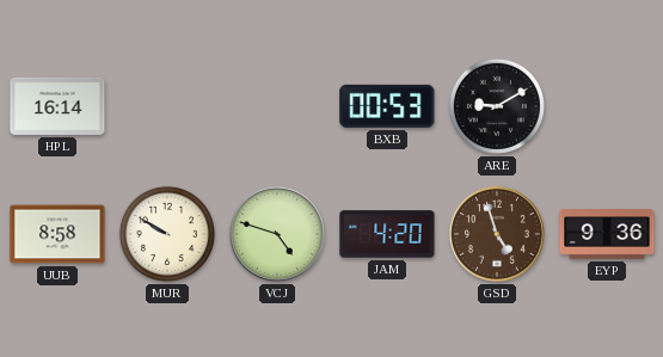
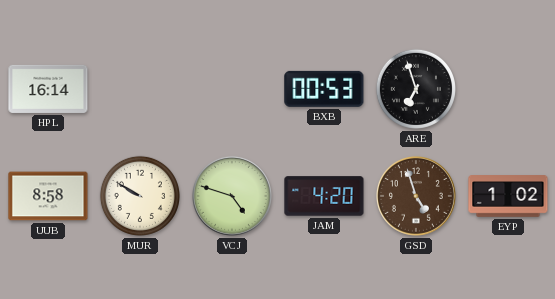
ARE: 9:10 -> 6:57 (416, 89)
EYP: 9:36 -> 1:02 (508, 196)
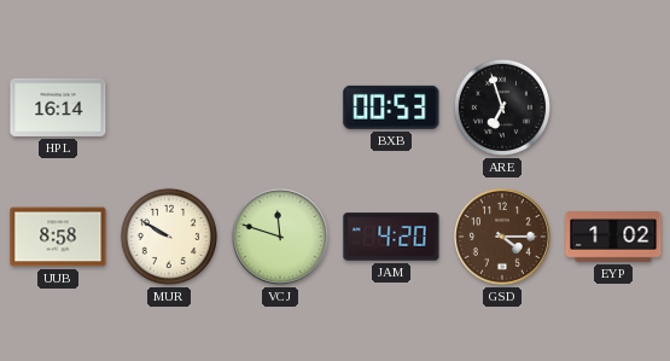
VCJ: 4:48 -> 11:48 (280, 237)
GSD: 4:57 -> 4:15 (502, 237)
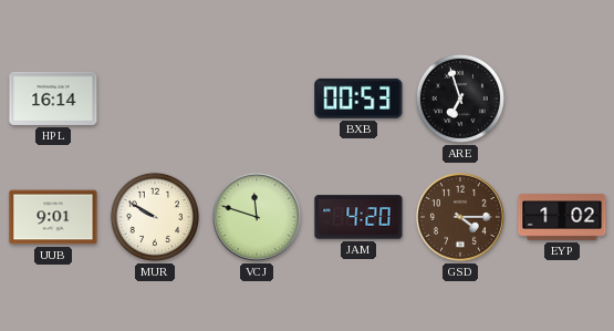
UUB: 8:58 -> 9:01 (53, 217)
